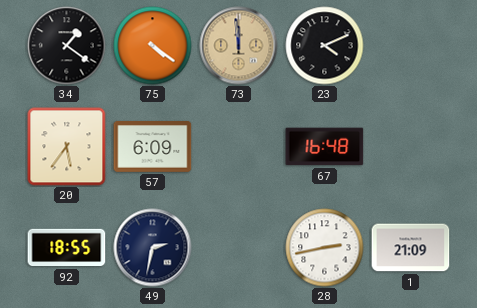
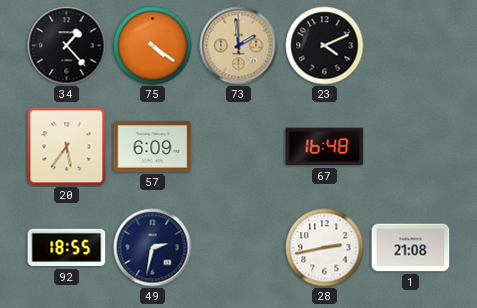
34: 1:21 -> 1:23 (67, 46)
73: 11:59 -> 1:59 (239, 46)
1: 21:09 -> 21:08 (411, 248)
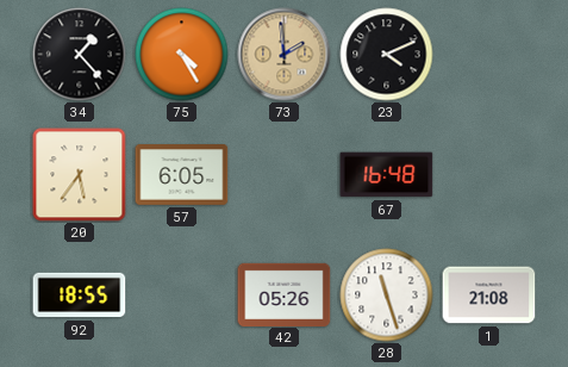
75: 4:21 -> 4:25 (182, 55)
57: 6:09 -> 6:05 (182, 175)
49: 2:32 -> none (153, 248)
42: none -> 05:26 (285, 294)
28: 2:43 -> 11:27 (387, 296)
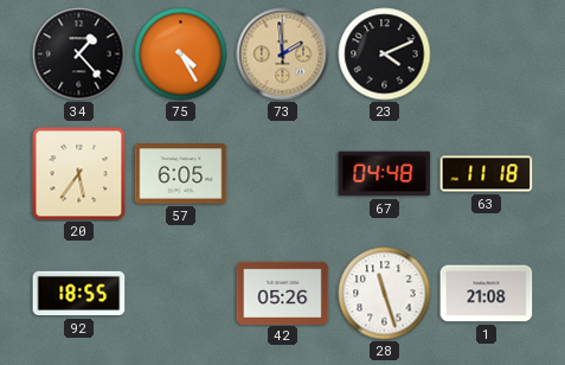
67: 16:48 -> 04:48 (385, 174)
63: none -> 11:18 (487, 174)
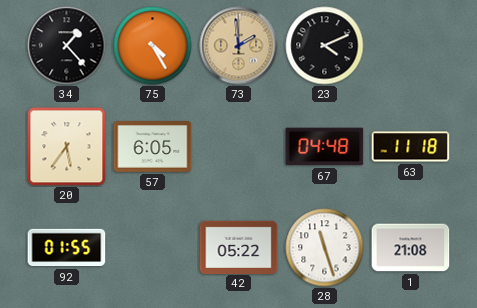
92: 18:55 -> 01:55 (67, 248)
42: 05:26 -> 05:22 (239, 247)
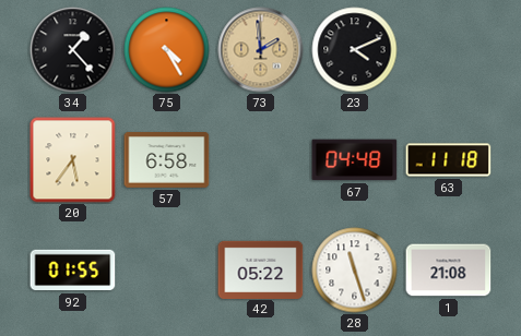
57: 6:05 -> 6:58 (167, 160)
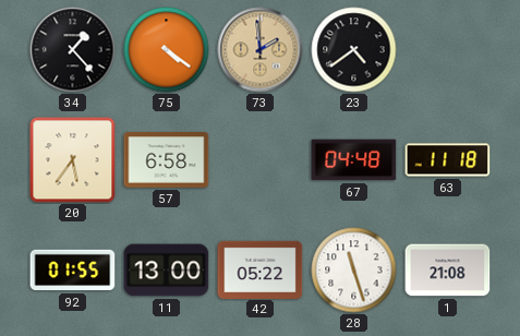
75: 4:25 -> 4:21 (167, 50)
23: 4:11 -> 4:39 (354, 50)
11: none -> 13:00 (167, 271)
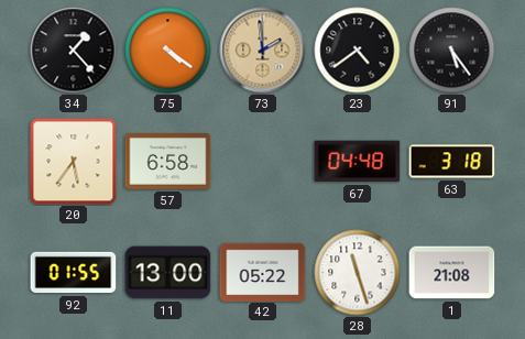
91: none -> 5:24 (452, 51)
63: 11:18 -> 3:18 (452, 162)
